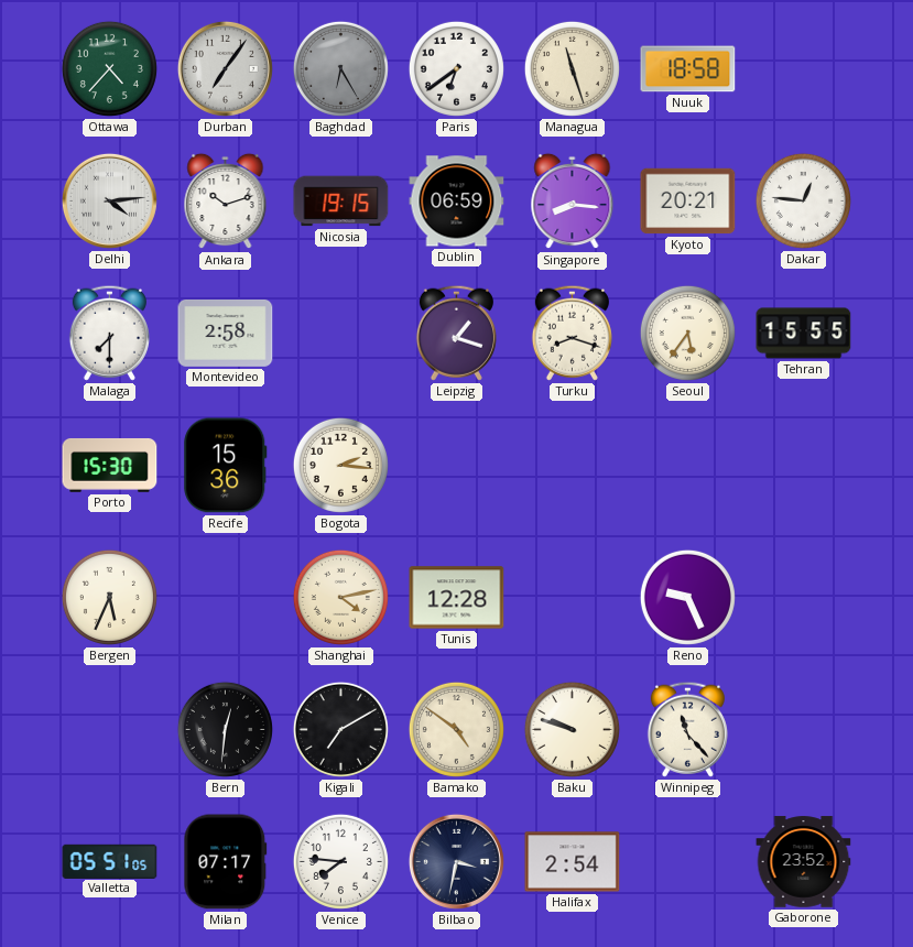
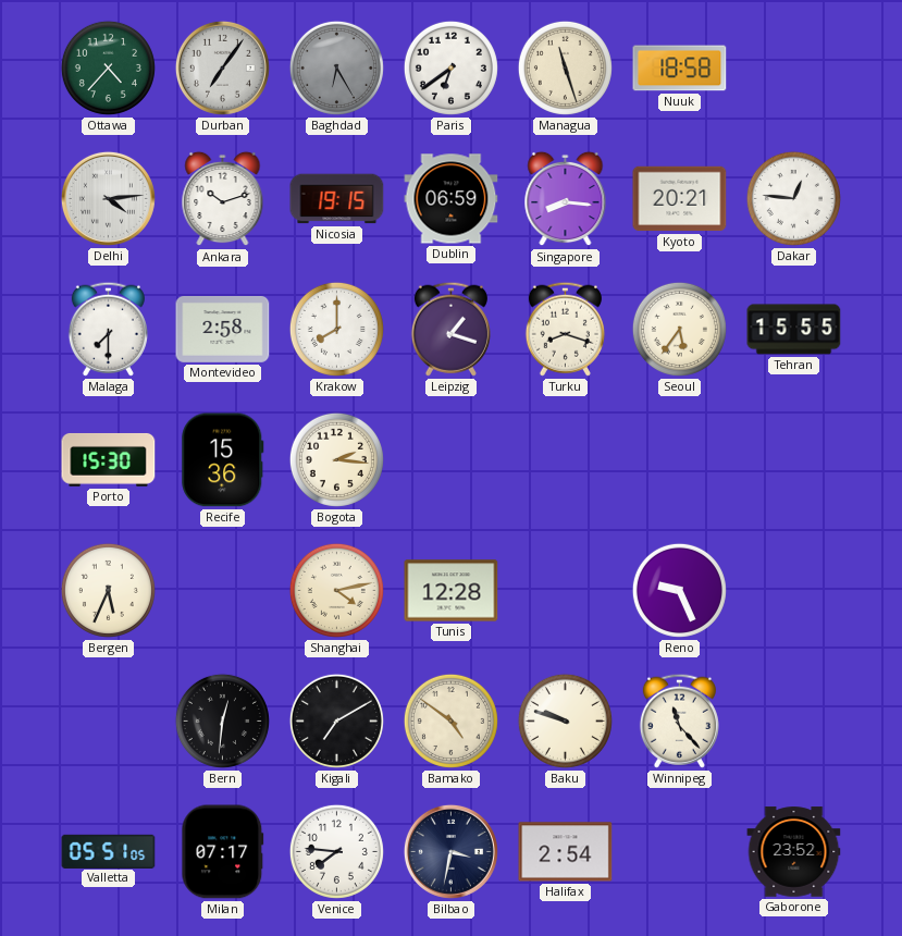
Krakow: none -> 8:00 (336, 329)
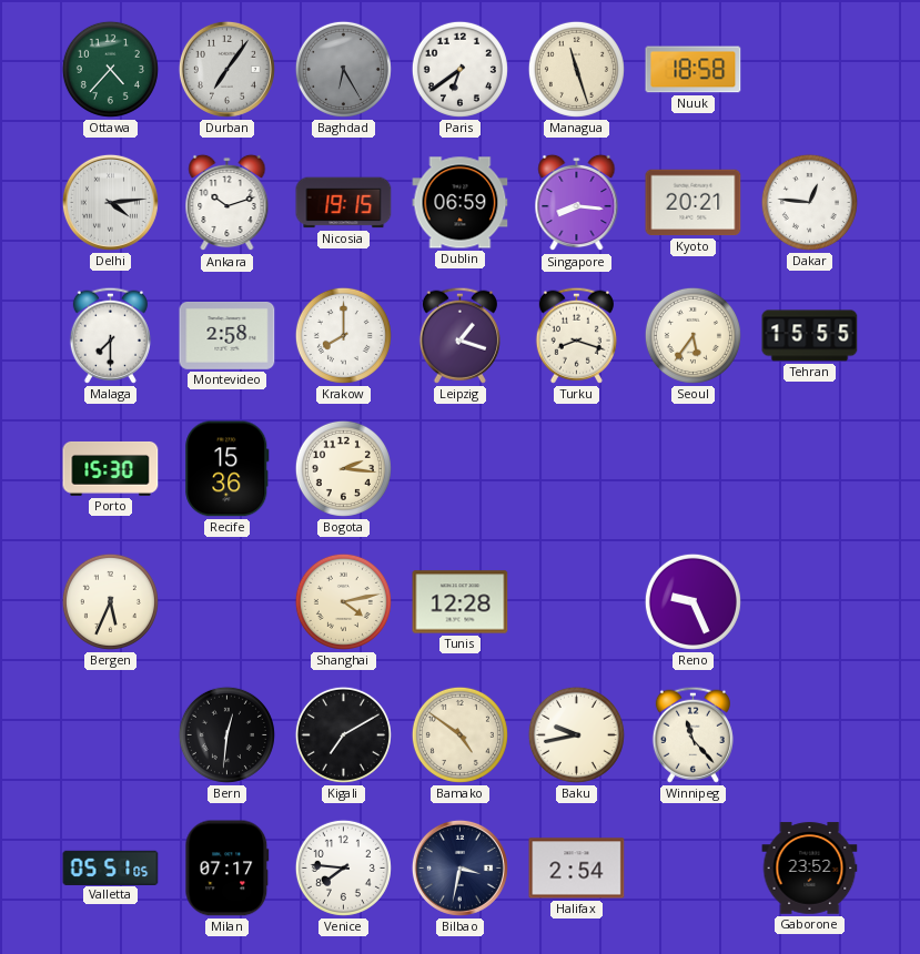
Baku: 9:48 -> 9:43 (576, 734)
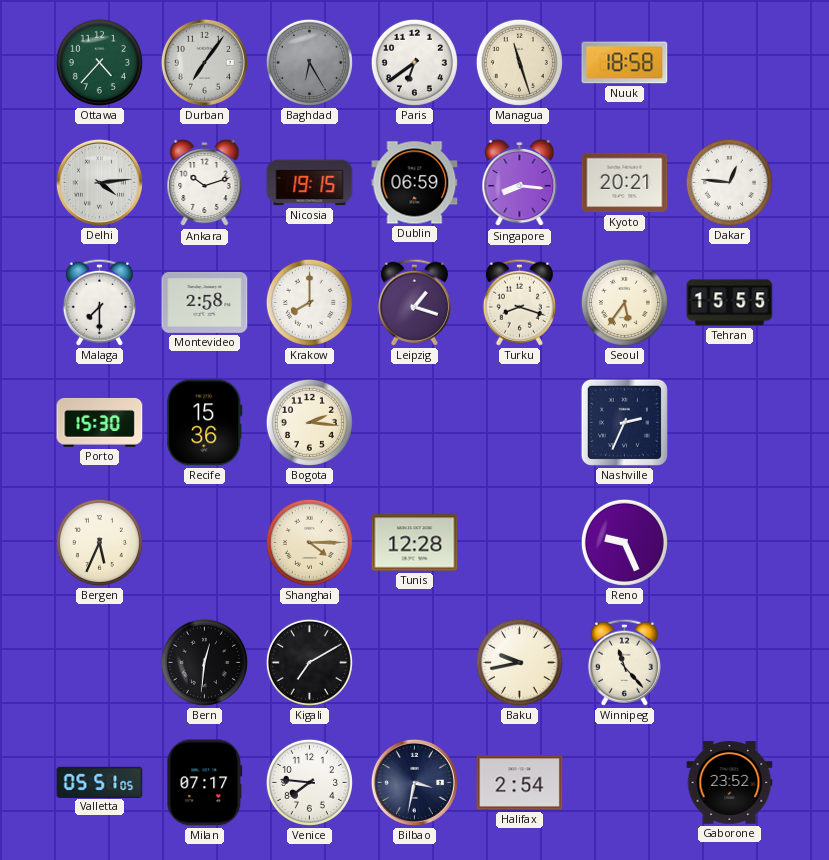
Nashville: none -> 2:34 (624, 422)
Shanghai: 4:13 -> 4:15 (309, 542)
Bamako: 4:51 -> none (459, 734)
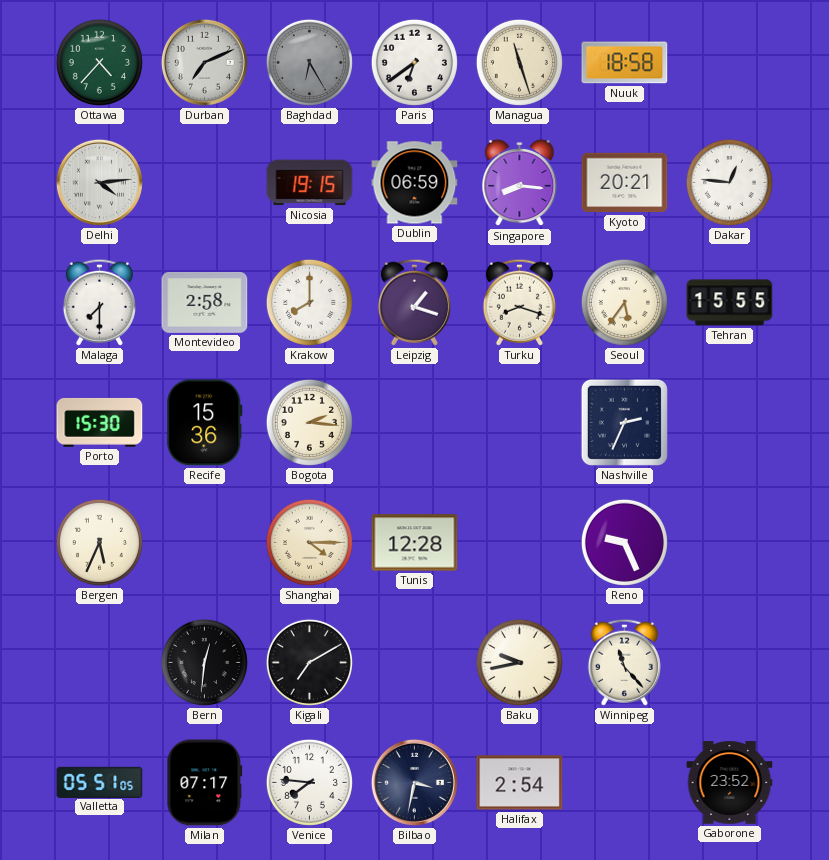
Durban: 7:06 -> 7:11 (204, 62)
Ankara: 10:12 -> none (205, 183)
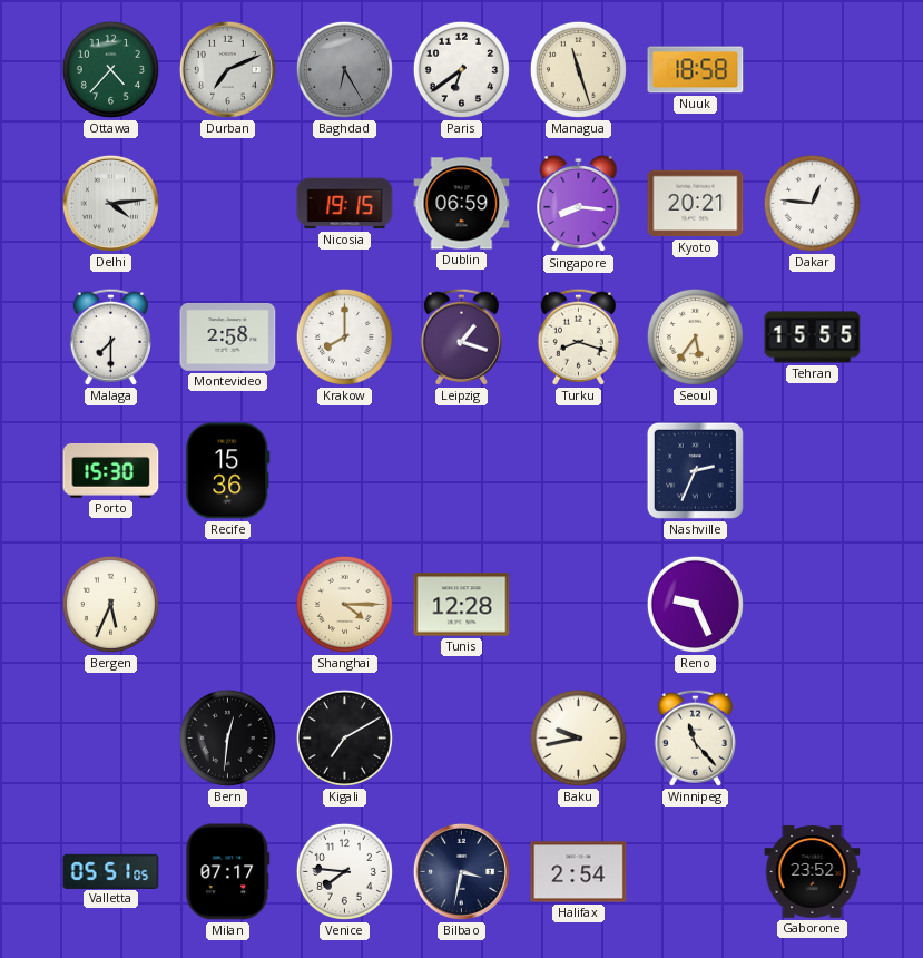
Bogota: 2:16 -> none (309, 422)
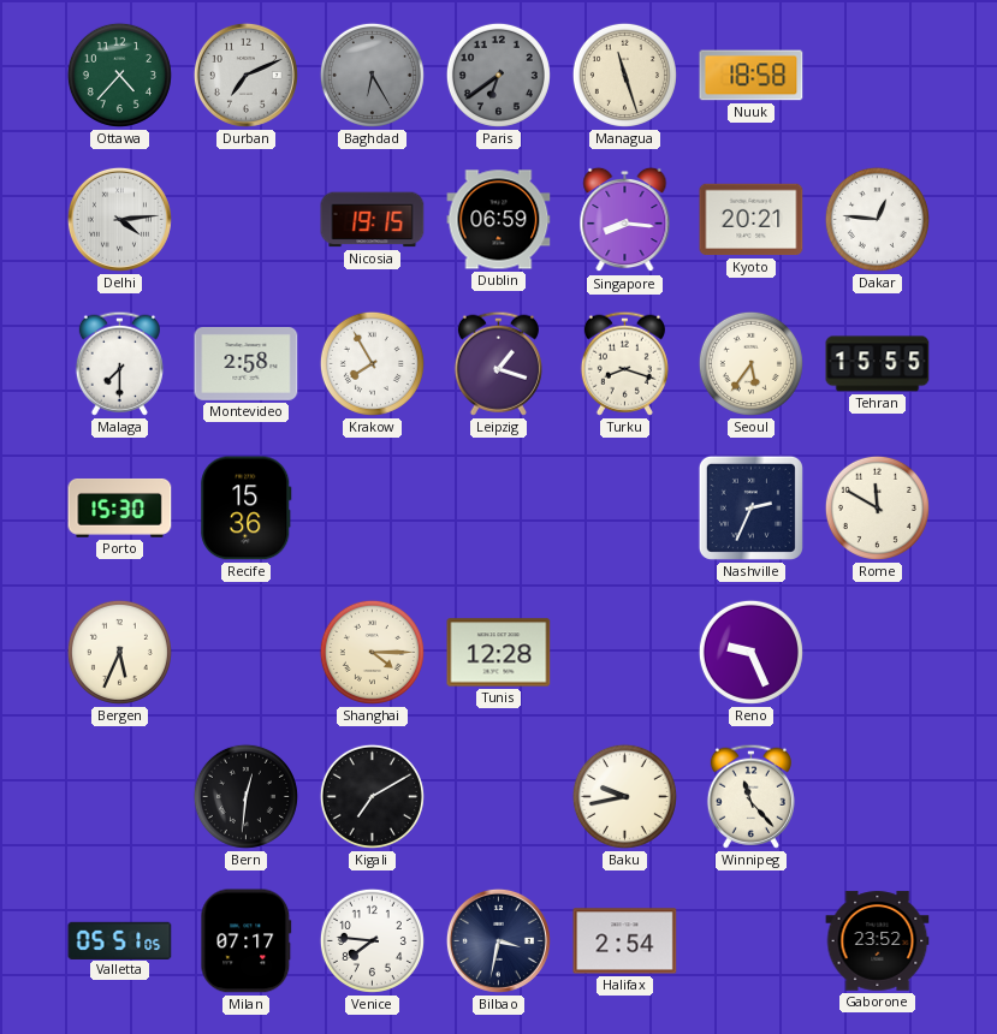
Paris dial: white -> grey (498, 75)
Krakow: 8:00 -> 7:55 (372, 363)
Rome: none -> 11:50 (877, 507)
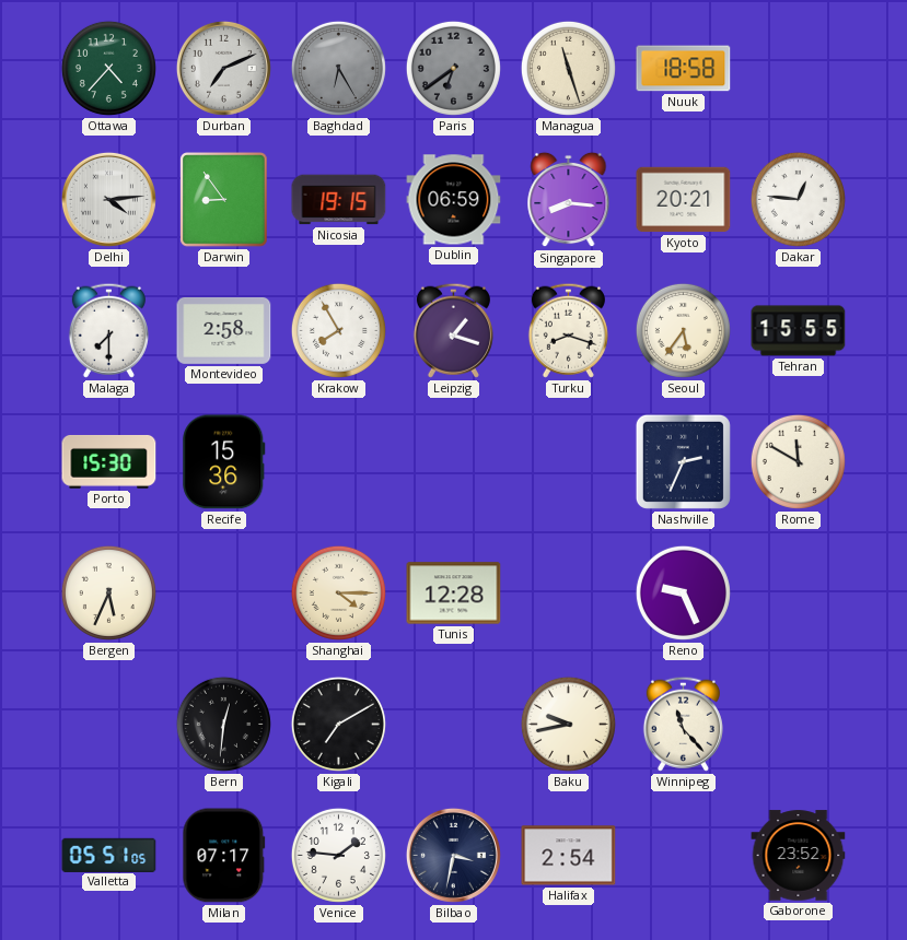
Darwin: none -> 8:54 (224, 200)
Venice: 7:46 -> 1:46 (338, 855)
